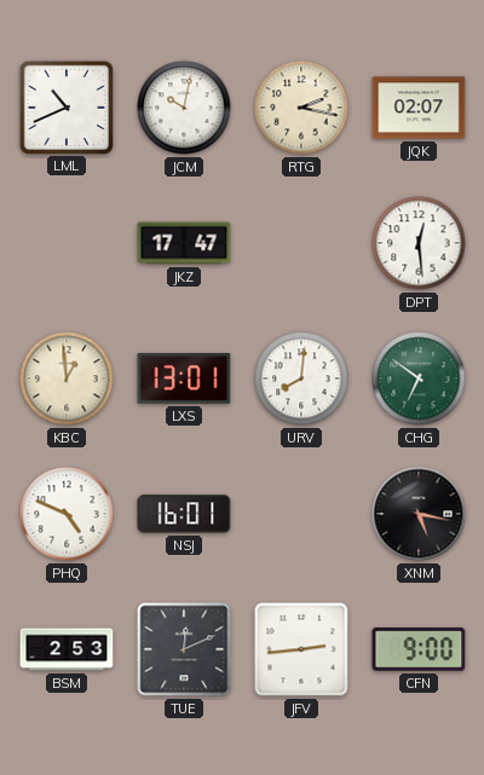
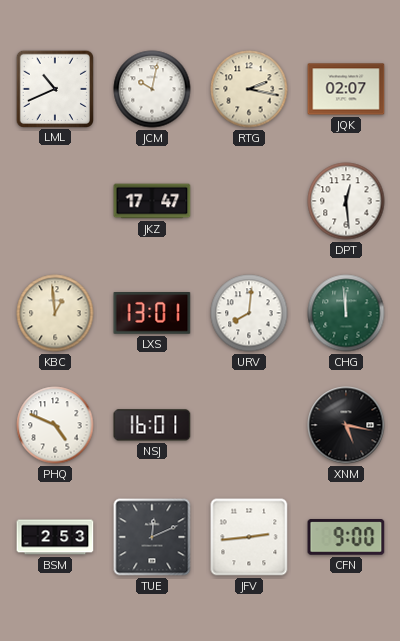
CHG: 6:51 -> 11:59 (346, 313)
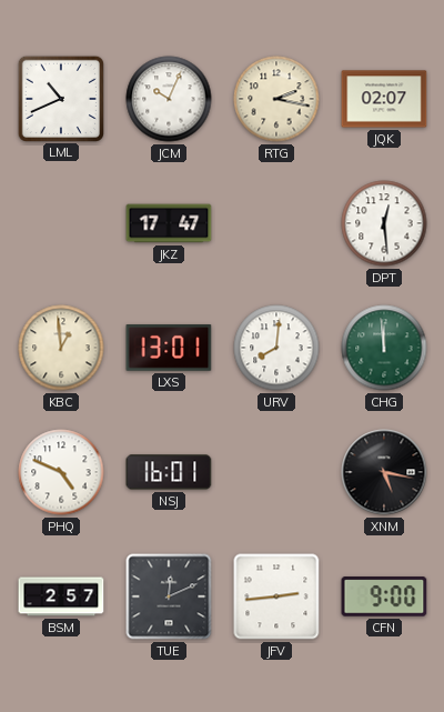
JCM: 10:02 -> 10:04 (169, 99)
BSM: 2:53 -> 2:57 (61, 596)
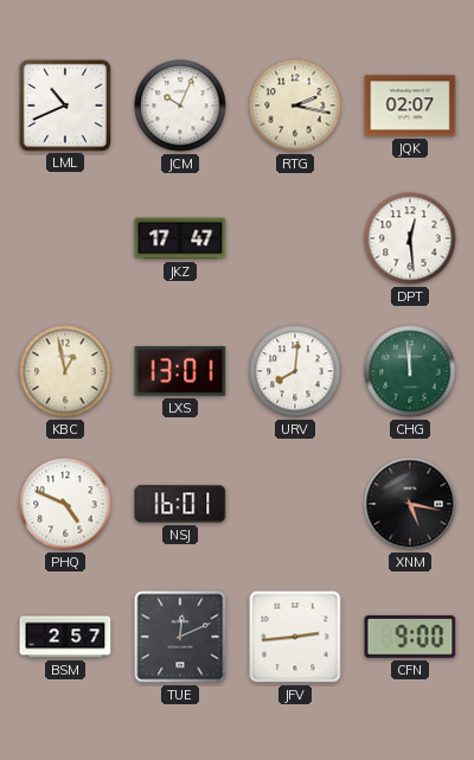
KBC: 12:59 -> 12:58 (65, 371)
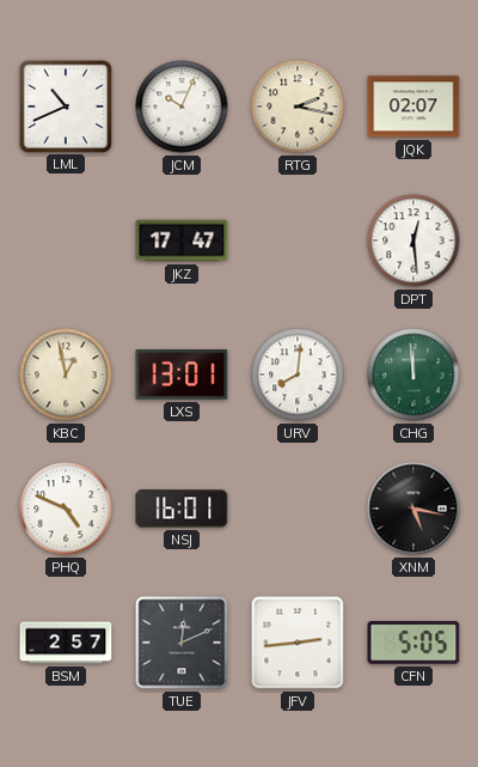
CFN: 9:00 -> 5:05 (413, 643)
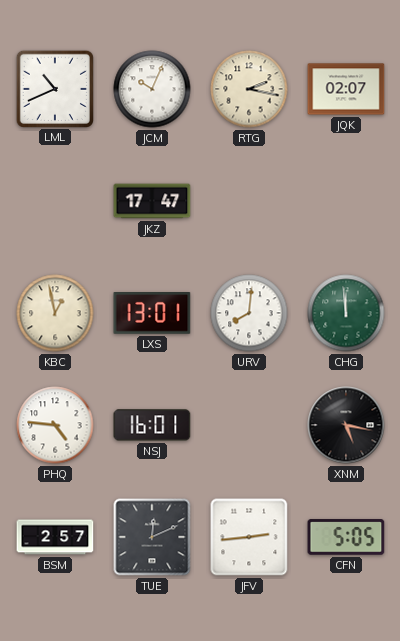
DPT: 12:29 -> none (413, 241)
PHQ: 4:49 -> 4:46 (55, 425)
